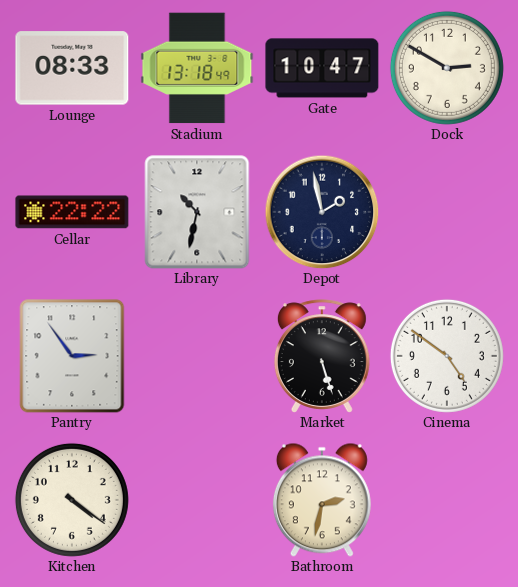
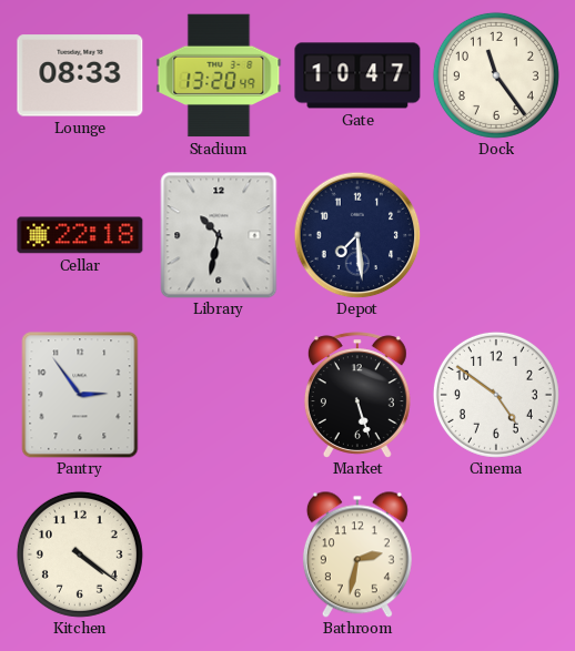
Stadium: 13:18 -> 13:20 (219, 75)
Dock: 2:50 -> 11:24 (496, 75)
Cellar: 22:22 -> 22:18 (80, 235)
Depot: 1:58 -> 7:29 (357, 235)
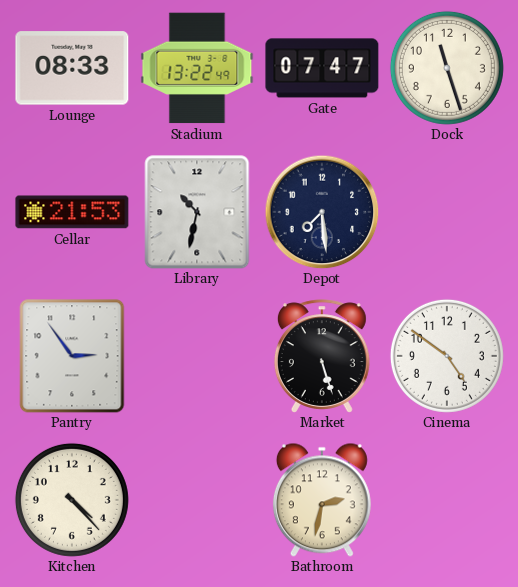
Stadium: 13:20 -> 13:22 (197, 68)
Gate: 10:47 -> 07:47 (322, 68)
Dock: 11:24 -> 11:27 (447, 68)
Cellar: 22:18 -> 21:53 (72, 212)
Kitchen: 4:21 -> 4:23 (72, 500)
